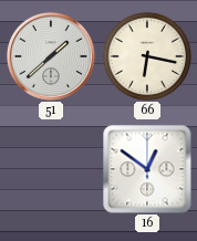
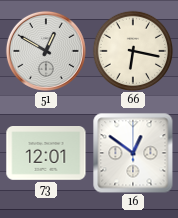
51: 1:38 -> 12:50 (46, 51)
73: none -> 12:01 (46, 154)
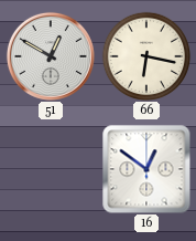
73: 12:01 -> none (46, 154)
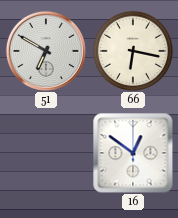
51: 12:50 -> 6:50 (46, 51)
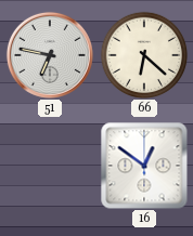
51: 6:50 -> 6:47 (50, 55)
66: 6:17 -> 6:22 (144, 55)
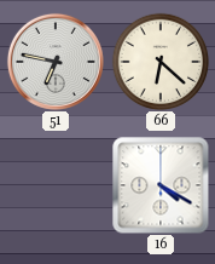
16: 12:51 -> 4:20 (161, 185)
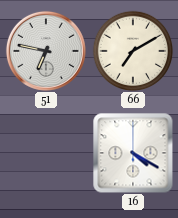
66: 6:22 -> 7:10 (133, 51)
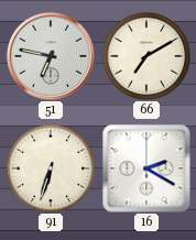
91: none -> 6:33 (51, 168)
16: 4:20 -> 2:20 (146, 168)
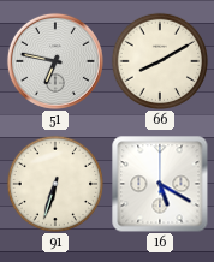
66: 7:10 -> 8:10 (160, 61)
16: 2:20 -> 5:20 (160, 184)
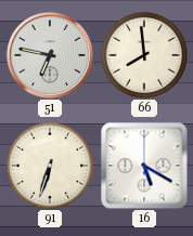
66: 8:10 -> 7:59 (144, 55)
